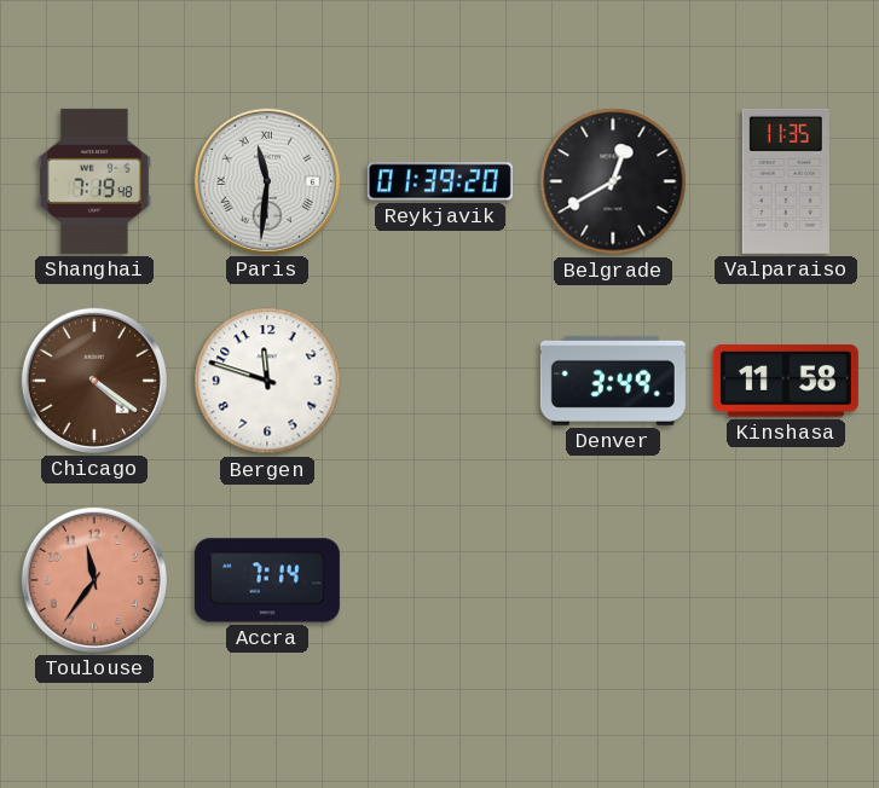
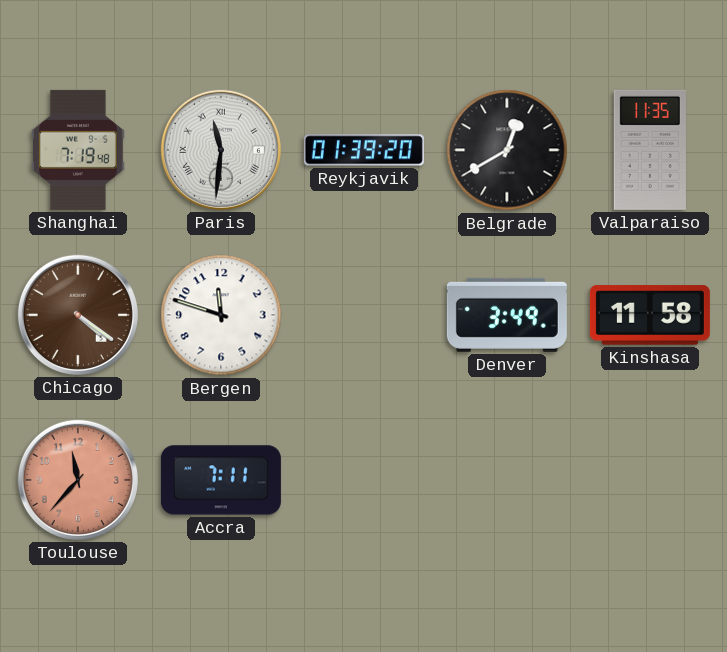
Toulouse: 11:36 -> 11:37 (78, 480)
Accra: 7:14 -> 7:11 (221, 480)
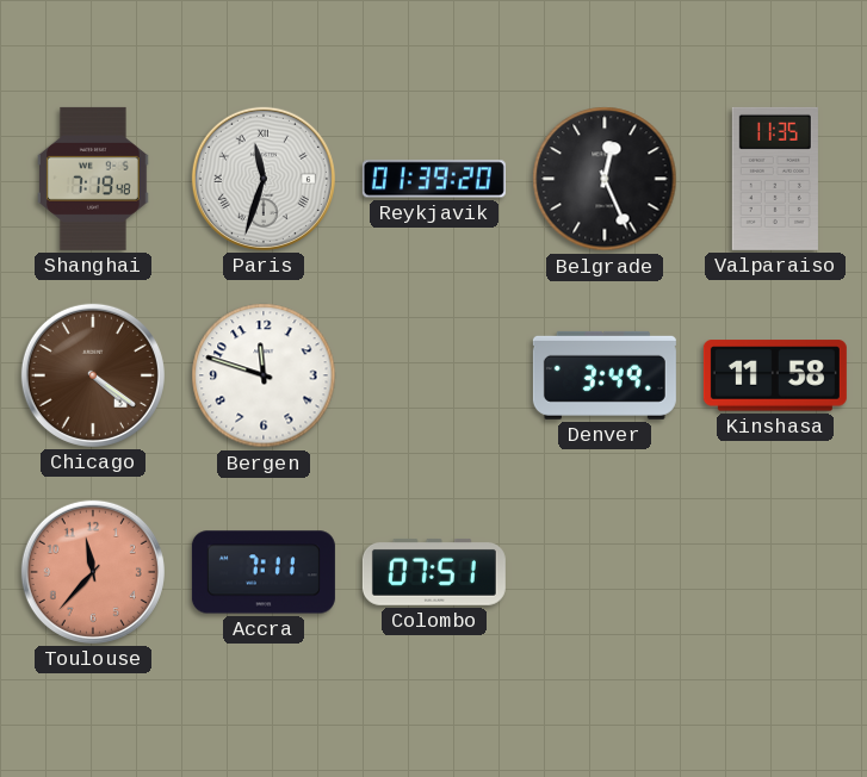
Paris: 11:31 -> 11:33 (264, 179)
Belgrade: 12:40 -> 12:26 (605, 179)
Colombo: none -> 07:51 (434, 572)
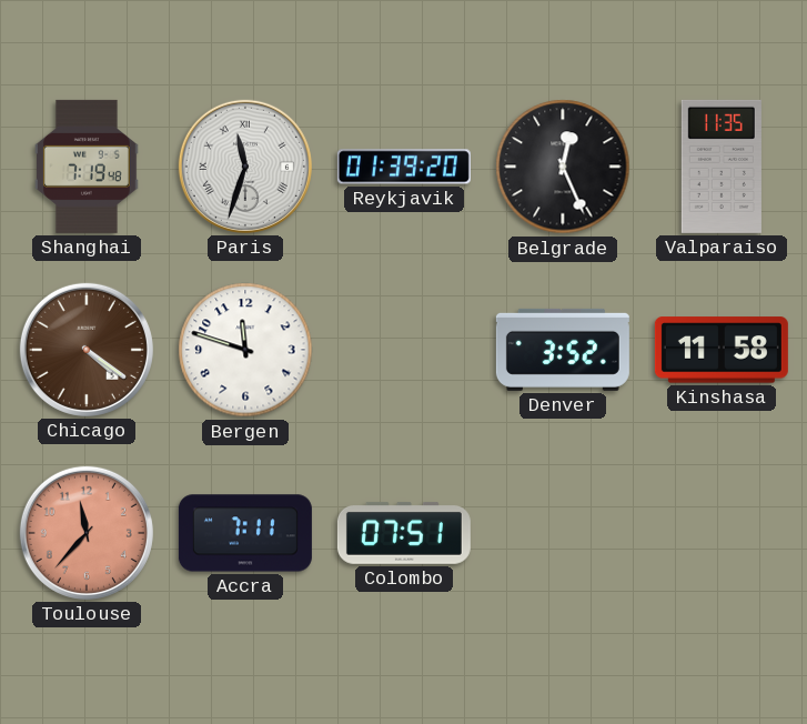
Denver: 3:49 -> 3:52 (563, 350)
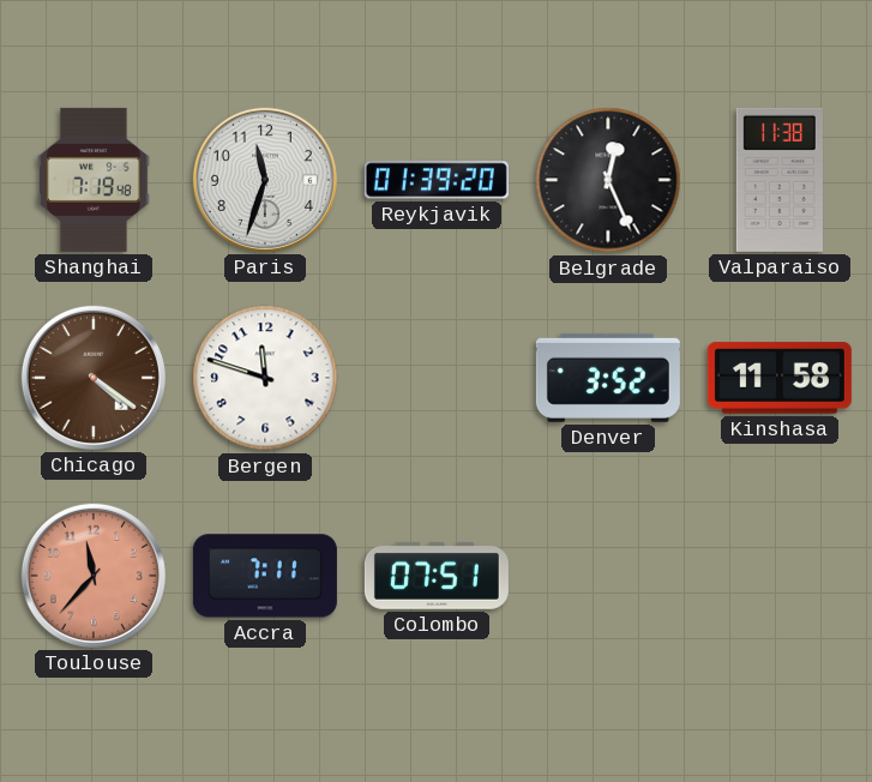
Paris numerals: Roman -> Arabic (265, 180)
Valparaiso: 11:35 -> 11:38 (780, 180)
